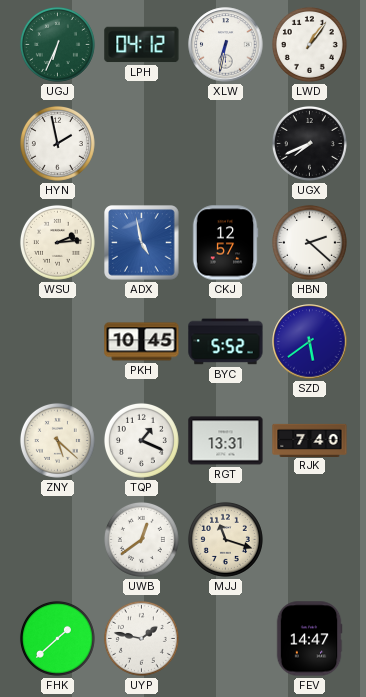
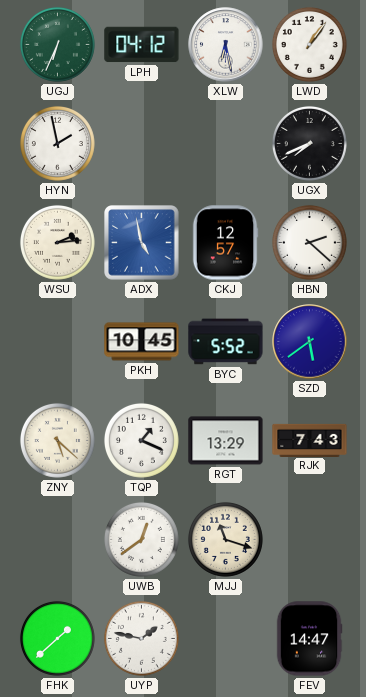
XLW: 6:32 -> 6:28 (226, 45)
RGT: 13:31 -> 13:29 (226, 441)
RJK: 7:40 -> 7:43 (310, 440)
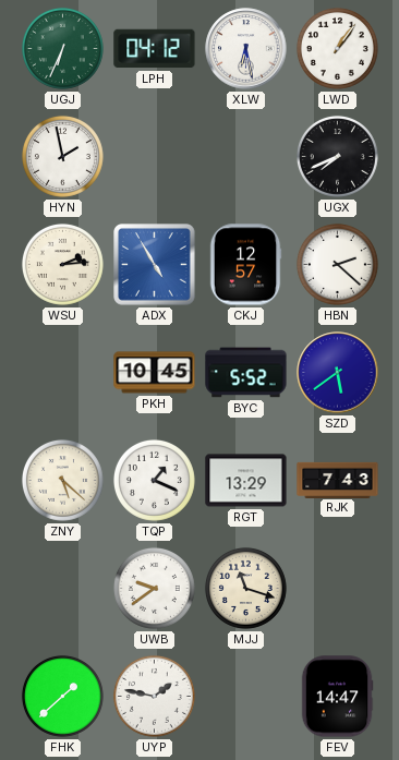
ADX: 4:58 -> 4:55 (155, 265)
UWB: 12:39 -> 9:39 (154, 588)
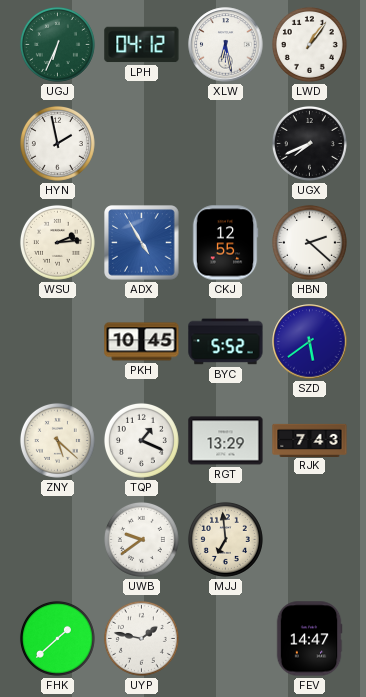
CKJ: 12:57 -> 12:55 (225, 243)
MJJ: 11:18 -> 6:59 (225, 539)
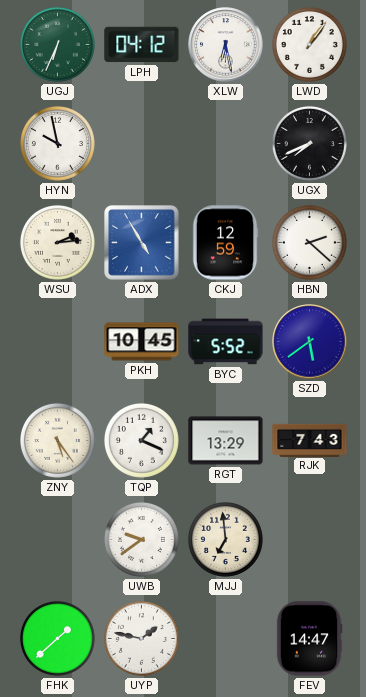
HYN: 1:58 -> 9:58 (57, 143)
CKJ: 12:55 -> 12:59 (225, 243)
ZNY: 5:22 -> 5:24 (57, 440)
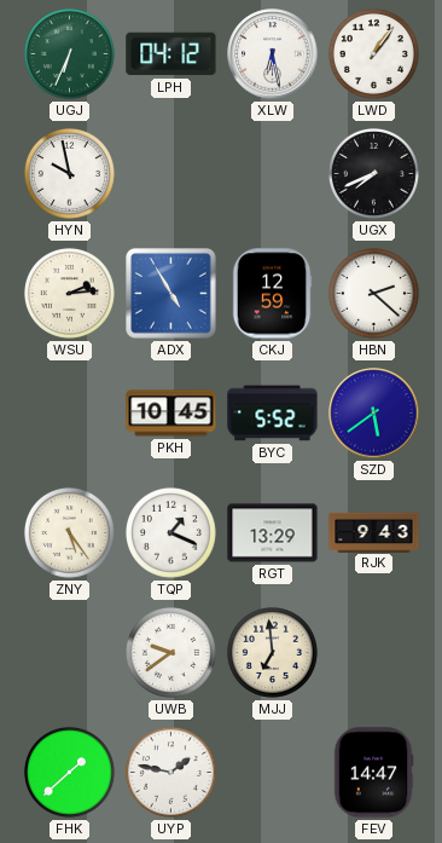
RJK: 7:43 -> 9:43 (374, 532)
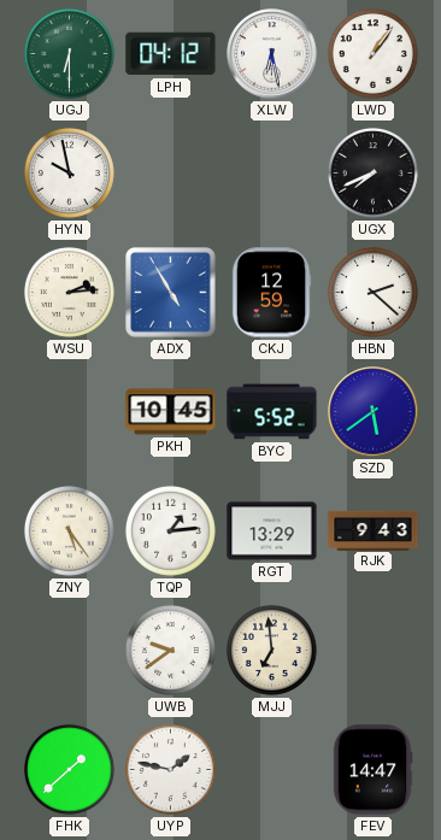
UGJ: 6:34 -> 6:30 (69, 53)
TQP: 1:19 -> 1:14 (170, 530)
